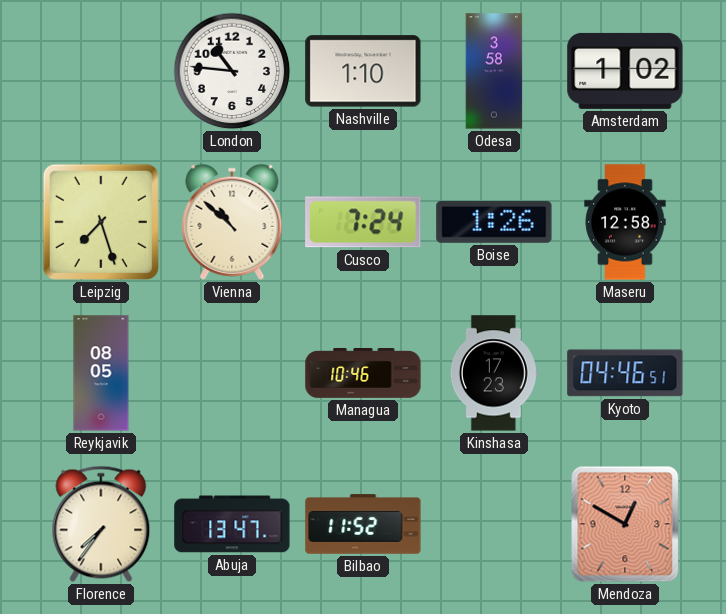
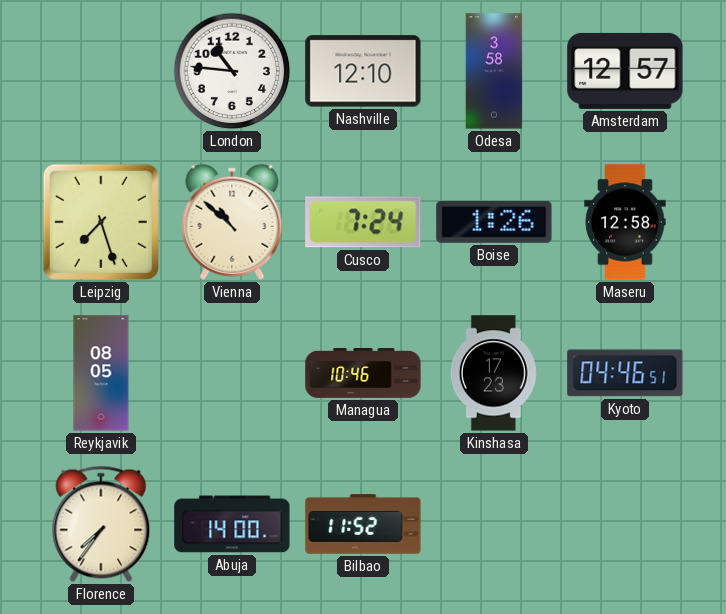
Nashville: 1:10 -> 12:10 (363, 71)
Amsterdam: 1:02 -> 12:57 (625, 71)
Abuja: 13:47 -> 14:00 (232, 524)
Mendoza: 12:50 -> none (625, 524)
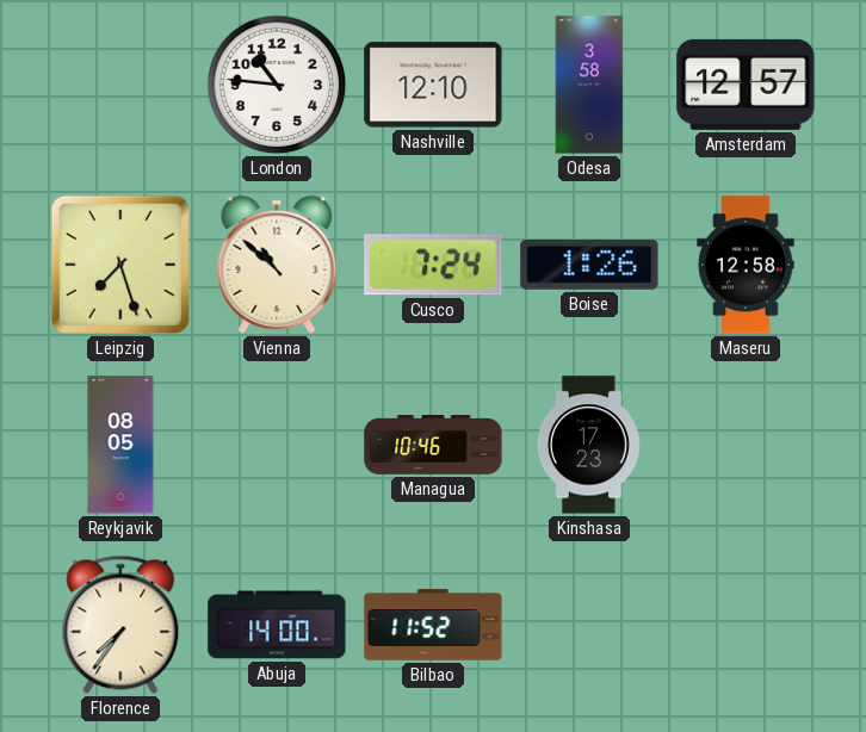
Kyoto: 04:46 -> none (625, 373)
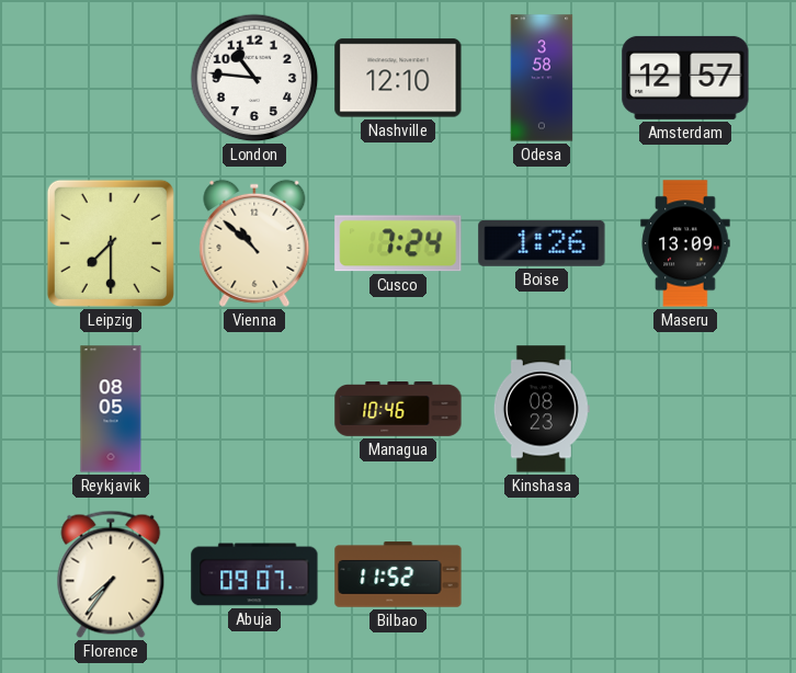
Leipzig: 7:27 -> 7:30 (111, 243)
Maseru: 12:58 -> 13:09 (685, 243)
Kinshasa: 17:23 -> 08:23 (542, 409)
Abuja: 14:00 -> 09:07 (254, 574)
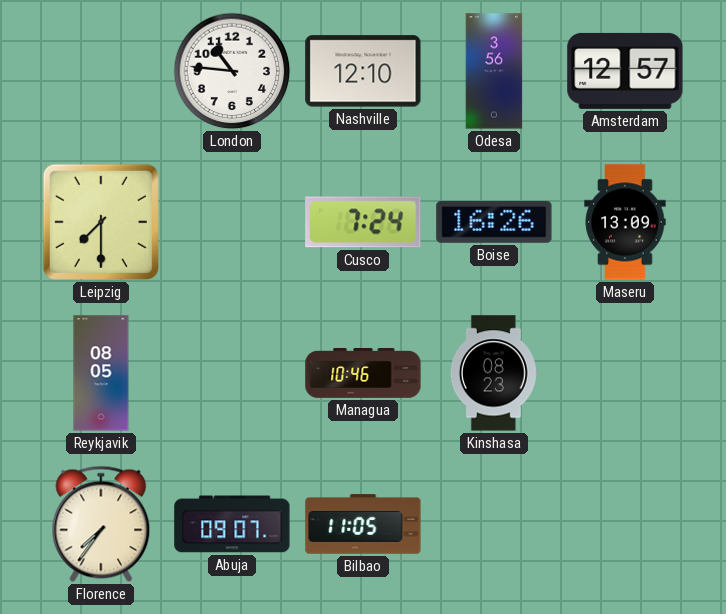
Odesa: 3:58 -> 3:56 (494, 71)
Vienna: 10:52 -> none (254, 243)
Boise: 1:26 -> 16:26 (494, 222)
Bilbao: 11:52 -> 11:05 (363, 524)
